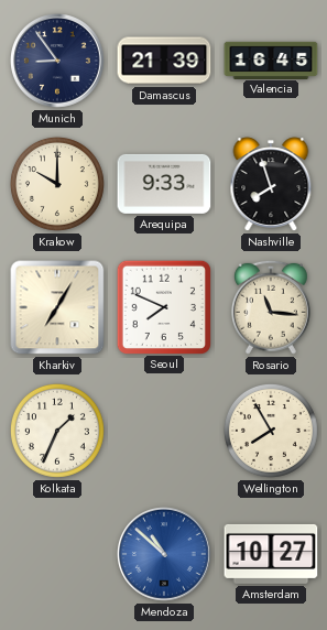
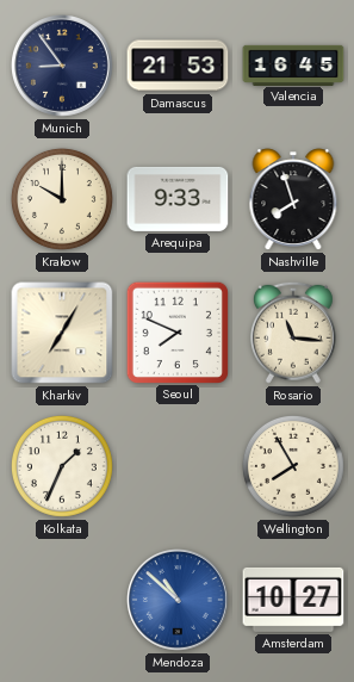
Damascus: 21:39 -> 21:53 (178, 66)
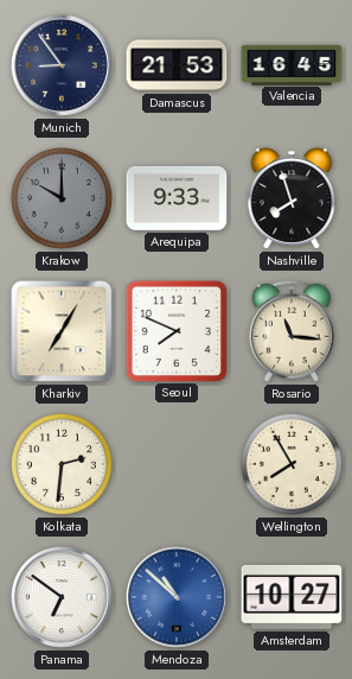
Krakow dial: cream -> grey (62, 198)
Kolkata: 1:34 -> 2:31 (62, 464)
Panama: none -> 6:51 (63, 598)
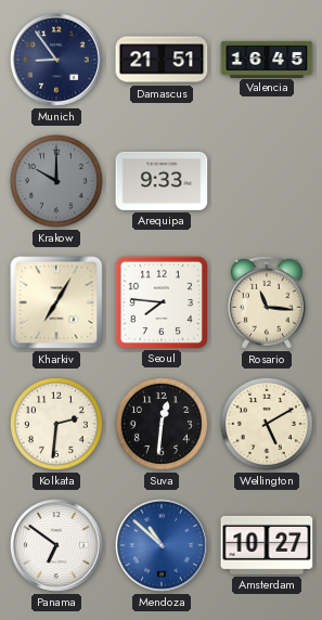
Damascus: 21:53 -> 21:51 (162, 60)
Nashville: 7:57 -> none (292, 198)
Seoul: 7:49 -> 7:46 (160, 301)
Suva: none -> 12:31 (162, 424)
Wellington: 7:55 -> 5:10 (267, 424)
